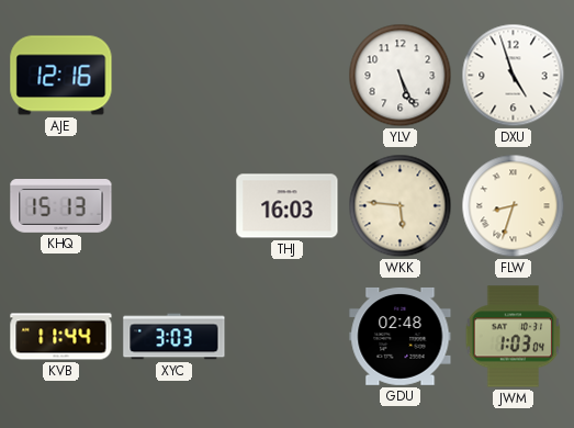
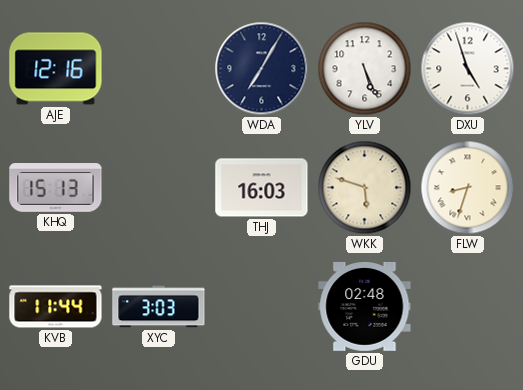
WDA: none -> 7:05 (262, 69)
WKK: 5:46 -> 5:48 (365, 188)
JWM: 1:03 -> none (514, 337)
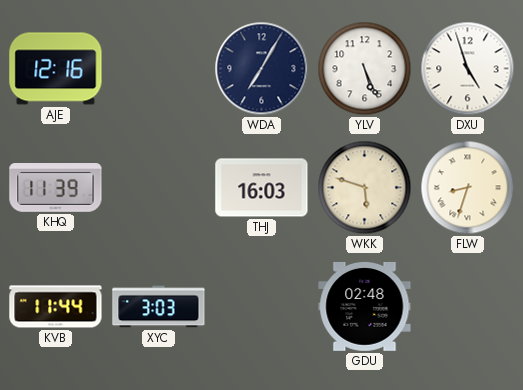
KHQ: 15:13 -> 11:39 (56, 188)
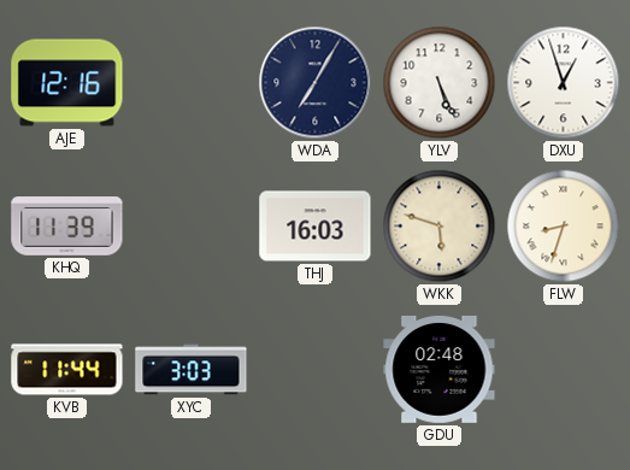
DXU: 4:57 -> 12:57 (564, 83)
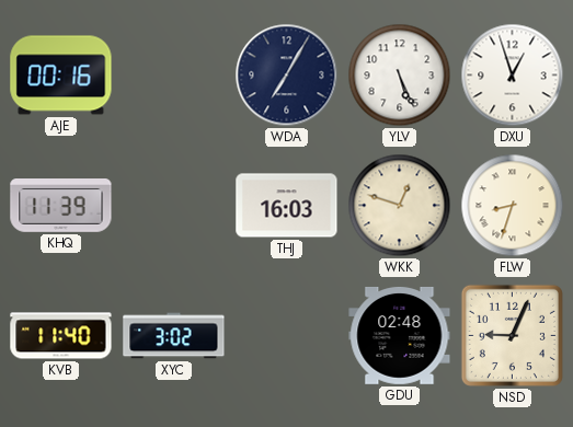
AJE: 12:16 -> 00:16 (61, 76)
WKK: 5:48 -> 12:48 (400, 206)
KVB: 11:44 -> 11:40 (61, 336)
XYC: 3:03 -> 3:02 (174, 336)
NSD: none -> 9:04 (512, 335)
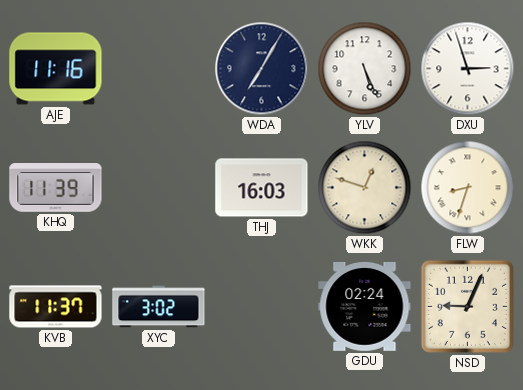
AJE: 00:16 -> 11:16 (56, 69)
DXU: 12:57 -> 2:57 (468, 69)
KVB: 11:40 -> 11:37 (56, 307)
GDU: 02:48 -> 02:24 (365, 306)
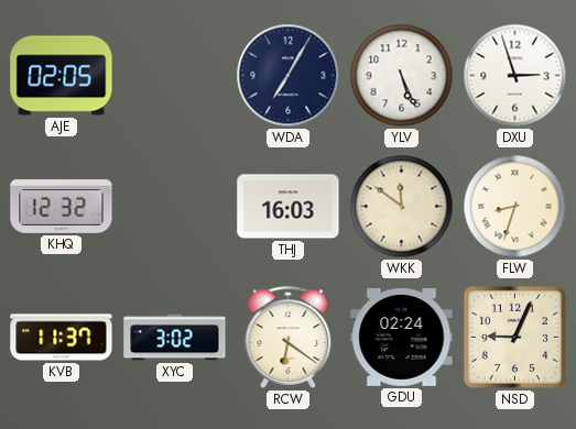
AJE: 11:16 -> 02:05 (62, 76)
KHQ: 11:39 -> 12:32 (62, 207)
WKK: 12:48 -> 11:51 (402, 207)
RCW: none -> 6:21 (289, 337)
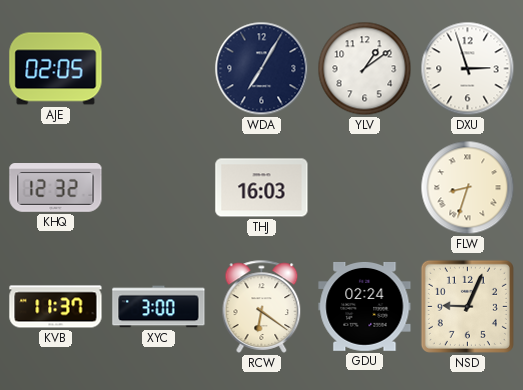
YLV: 5:26 -> 1:09 (365, 69)
WKK: 11:51 -> none (402, 207)
XYC: 3:02 -> 3:00 (159, 307)
